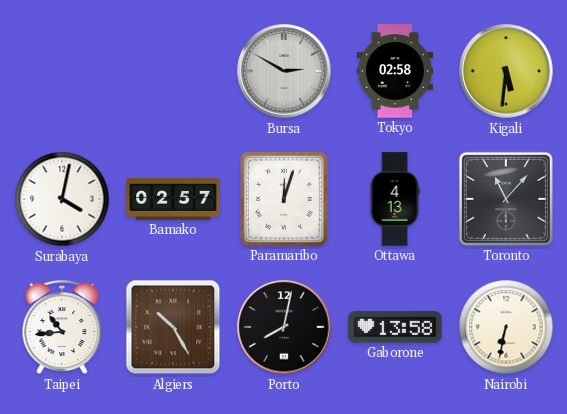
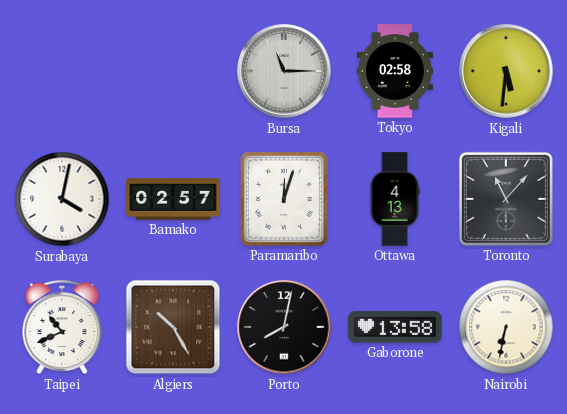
Bursa: 2:50 -> 11:15 (284, 71)
Taipei: 10:44 -> 10:41 (62, 328)
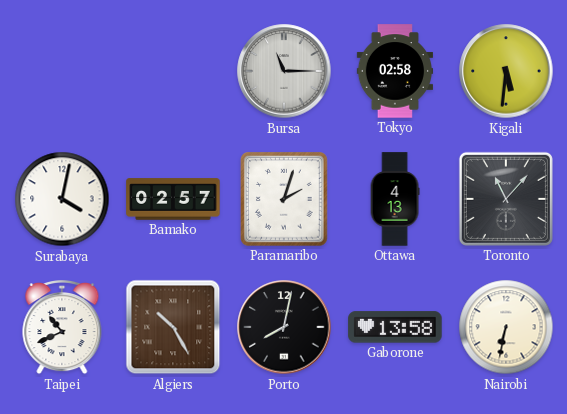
Paramaribo: 12:03 -> 2:03 (285, 200)
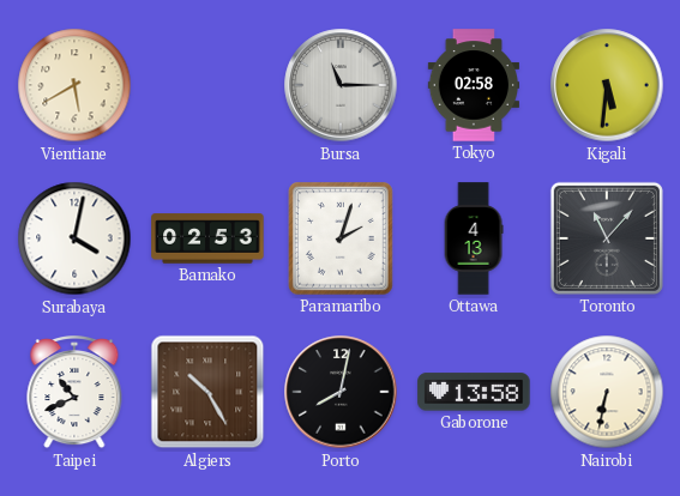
Vientiane: none -> 5:40 (74, 85)
Bamako: 02:57 -> 02:53 (207, 238)
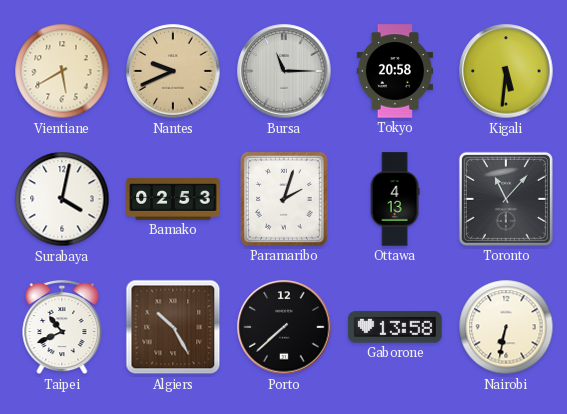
Nantes: none -> 9:41 (173, 71)
Tokyo: 02:58 -> 20:58 (394, 71)
Porto: 8:02 -> 7:38 (284, 327)
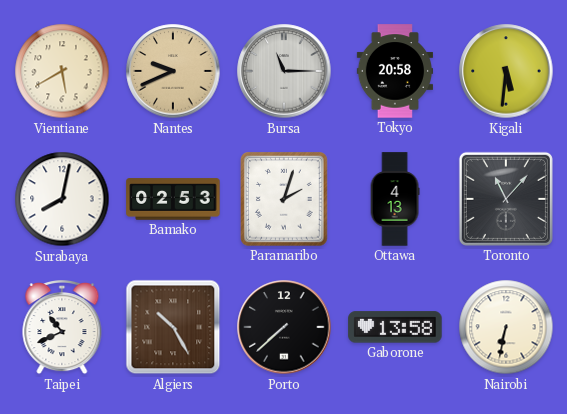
Surabaya: 4:02 -> 8:02 (62, 199)
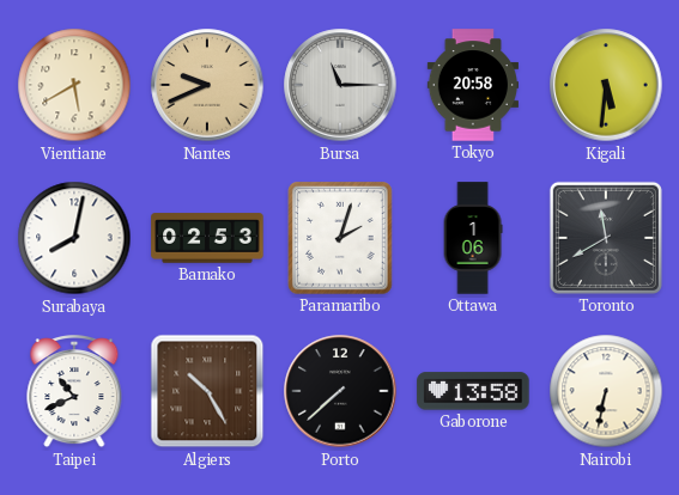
Ottawa: 4:13 -> 1:06 (473, 238)
Toronto: 11:07 -> 11:40 (606, 238)
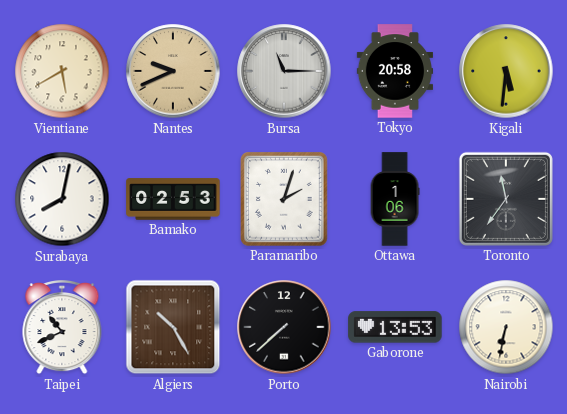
Toronto: 11:40 -> 11:36 (506, 199)
Gaborone: 13:58 -> 13:53 (395, 327)
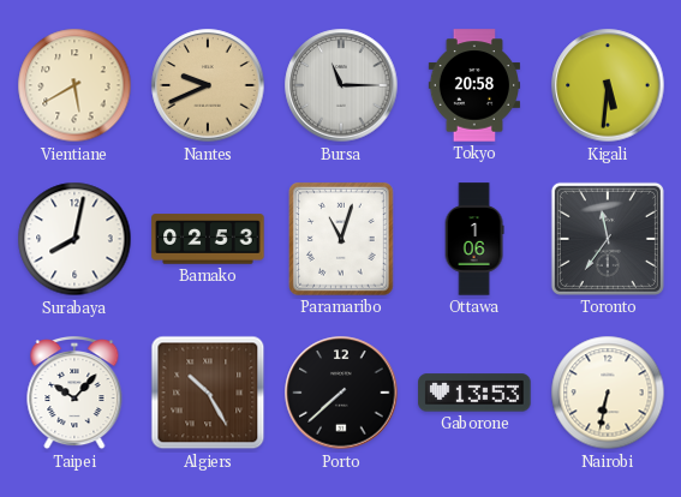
Paramaribo: 2:03 -> 11:03 (342, 240)
Taipei: 10:41 -> 10:07 (74, 394)
